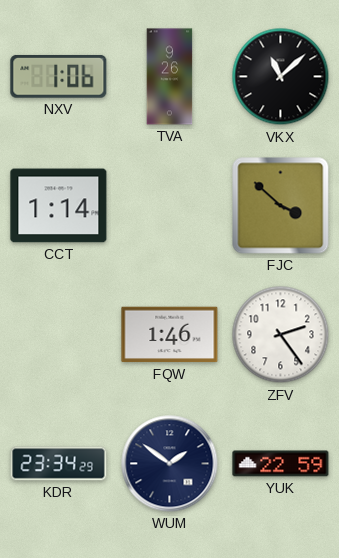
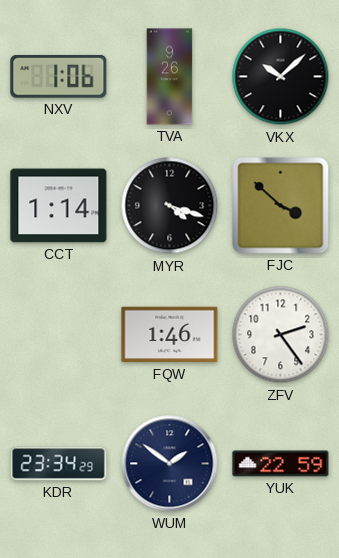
VKX: 11:08 -> 10:08 (281, 77)
MYR: none -> 4:18 (170, 206)
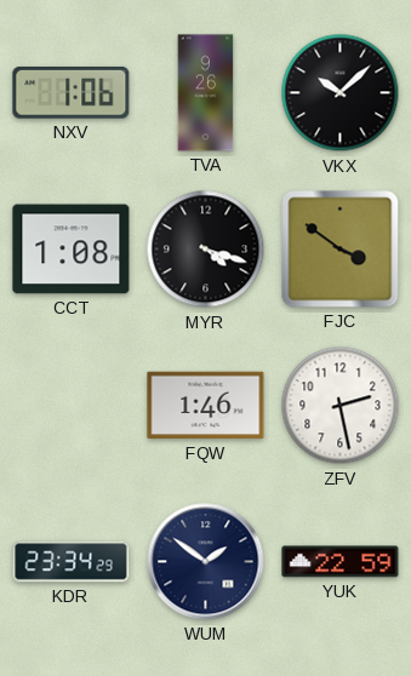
CCT: 1:14 -> 1:08 (72, 250)
FJC: 3:52 -> 3:51 (341, 250)
ZFV: 2:24 -> 2:28 (341, 406)
